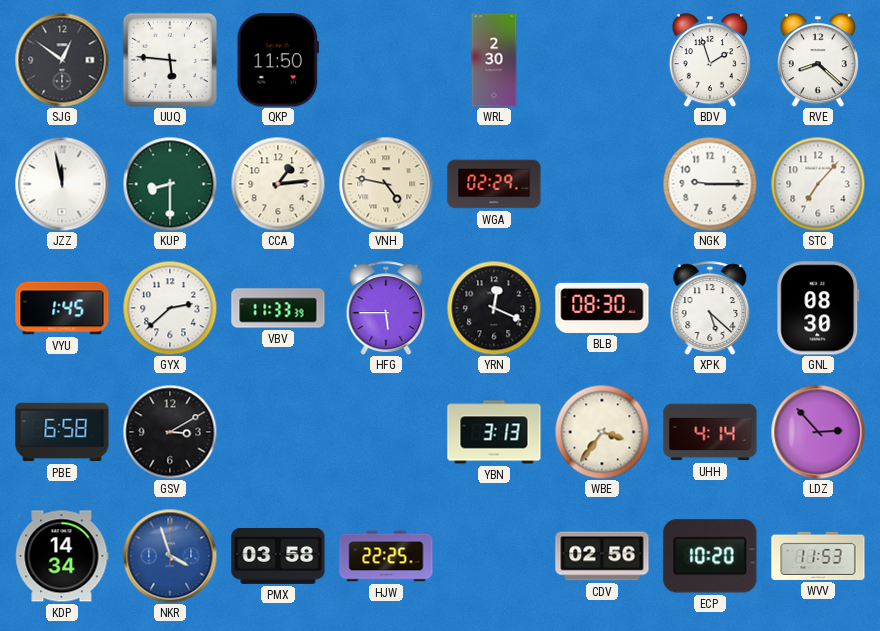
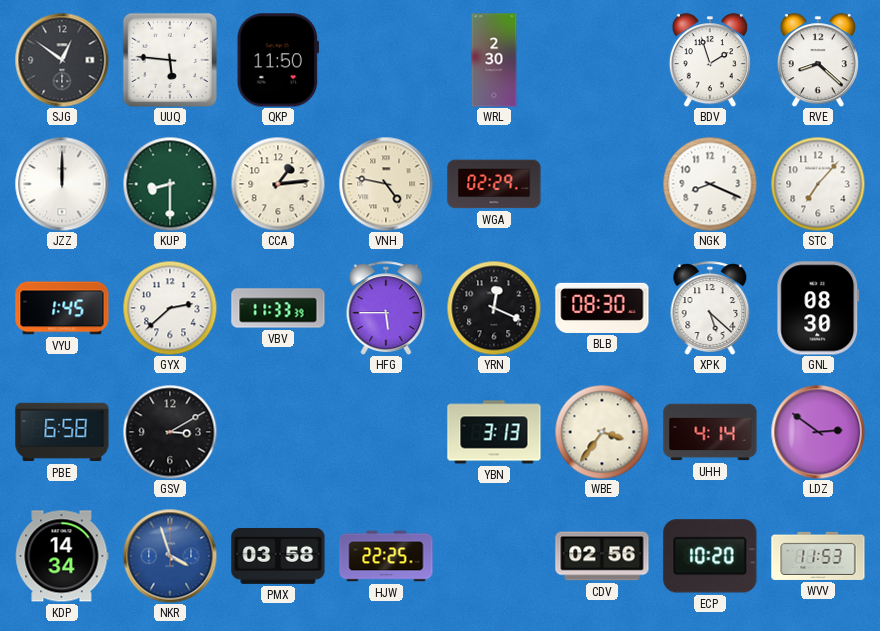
JZZ: 11:58 -> 12:00 (62, 184)
NGK: 9:15 -> 8:19 (710, 184)
LDZ: 2:53 -> 2:51 (818, 432)
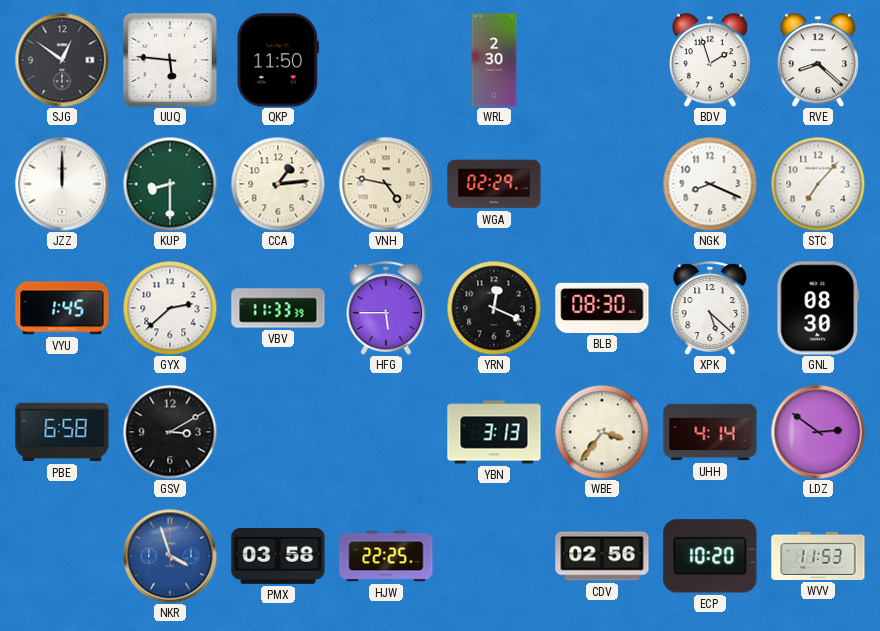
KDP: 14:34 -> none (62, 556)
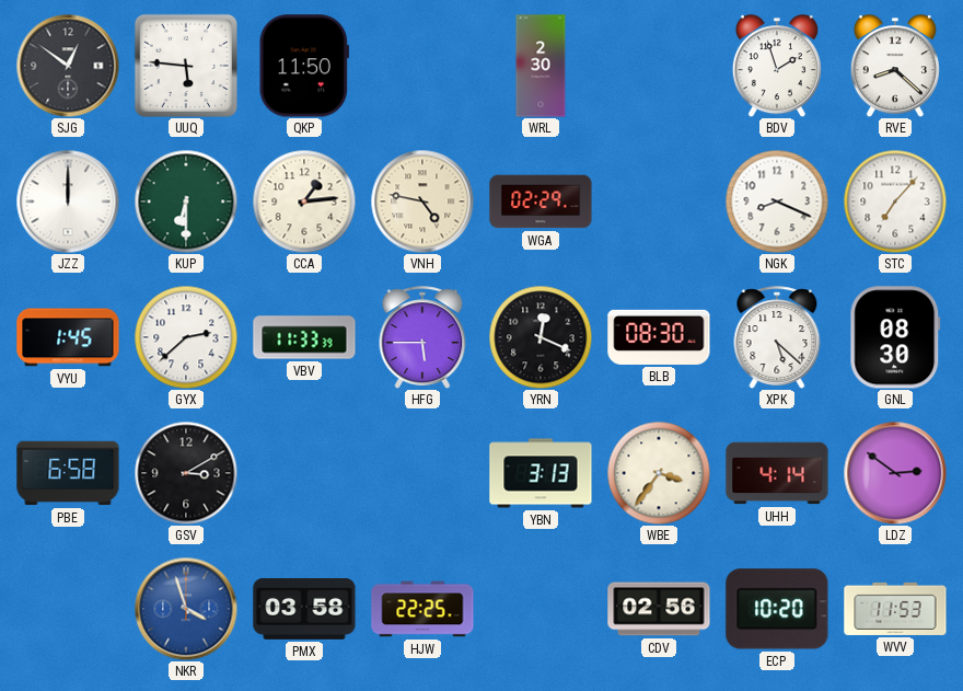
KUP: 8:30 -> 6:30 (186, 201)
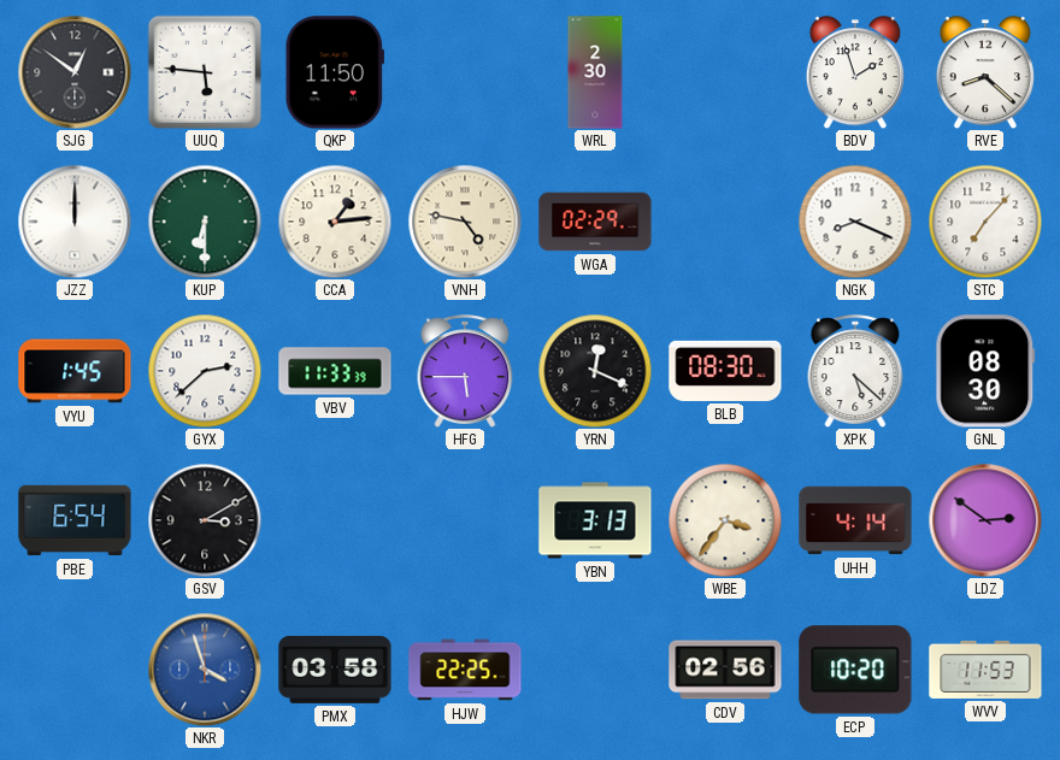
PBE: 6:58 -> 6:54 (75, 520)
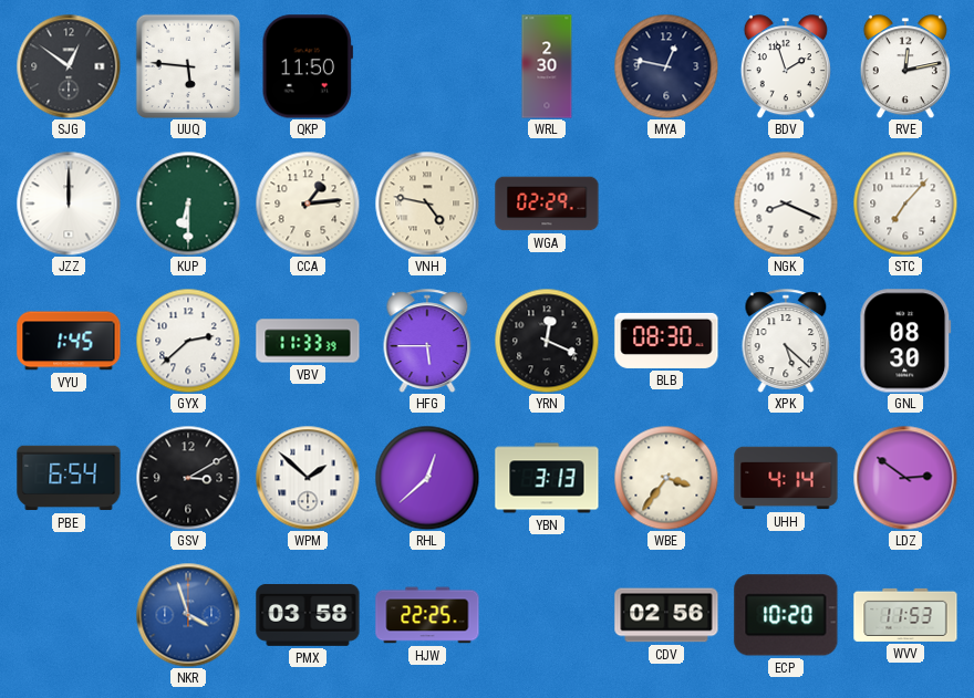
MYA: none -> 12:47 (666, 66)
RVE: 8:22 -> 12:13 (905, 66)
WPM: none -> 1:52 (308, 478)
RHL: none -> 12:38 (427, 478)
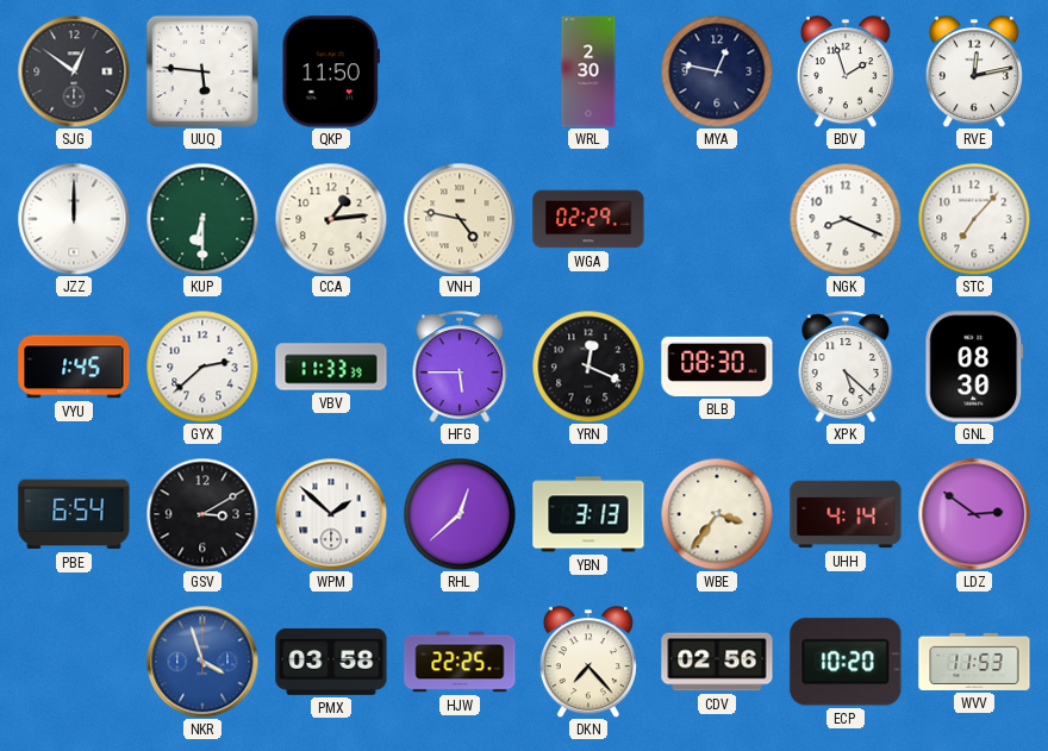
DKN: none -> 7:23 (588, 662)
